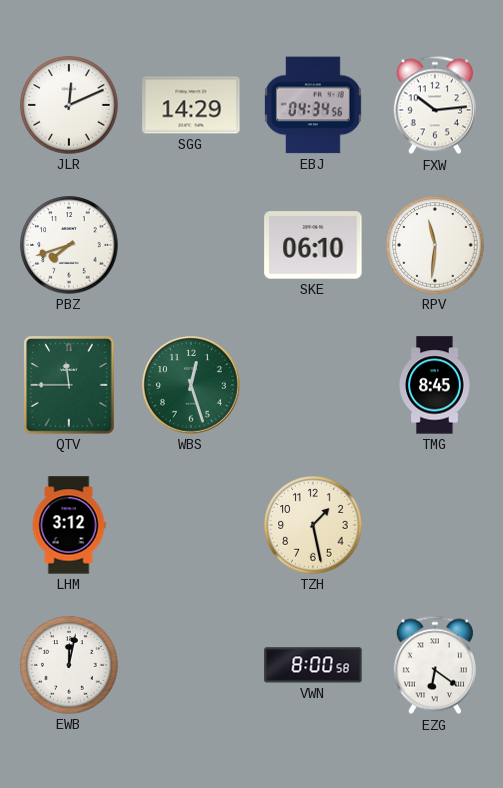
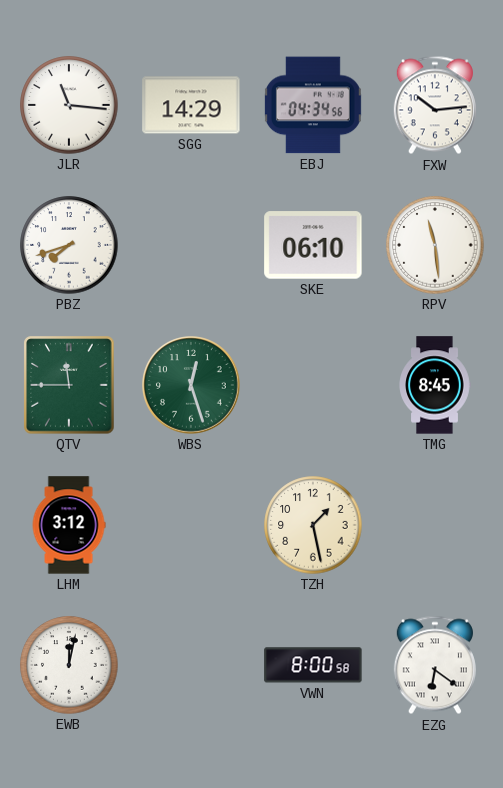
JLR: 12:11 -> 11:16 (69, 105)
RPV: 11:31 -> 11:29 (435, 245)
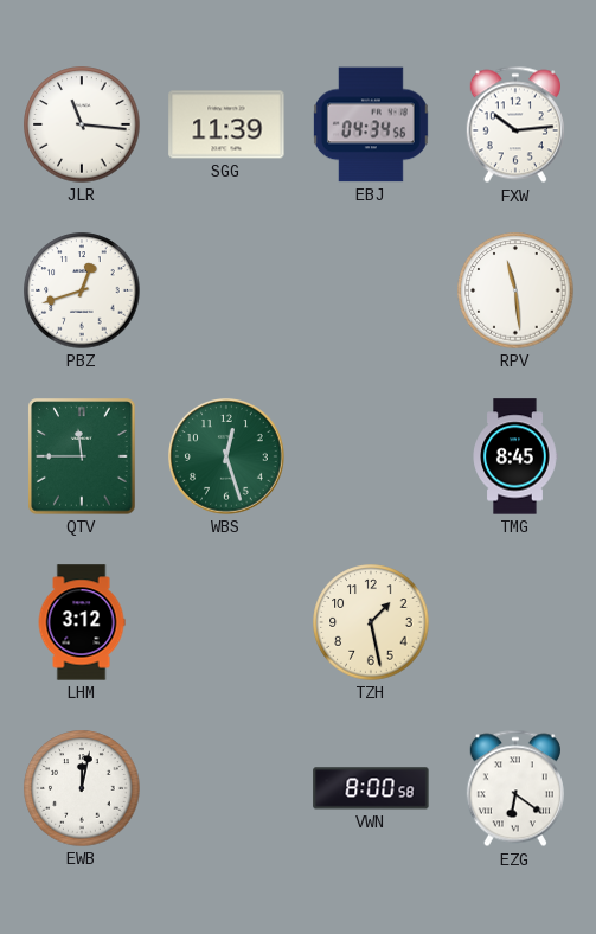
SGG: 14:29 -> 11:39 (226, 124)
PBZ: 7:42 -> 12:42 (82, 290)
SKE: 06:10 -> none (313, 245)
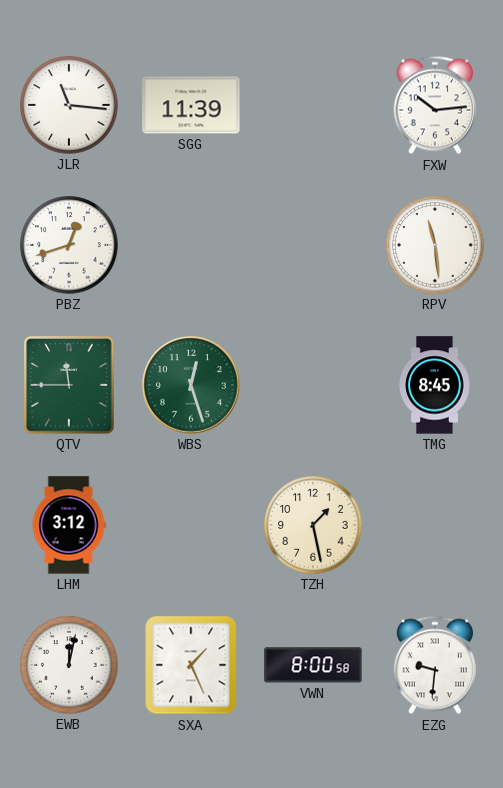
EBJ: 04:34 -> none (371, 124)
SXA: none -> 1:26 (191, 665)
EZG: 6:21 -> 9:31 (435, 665)
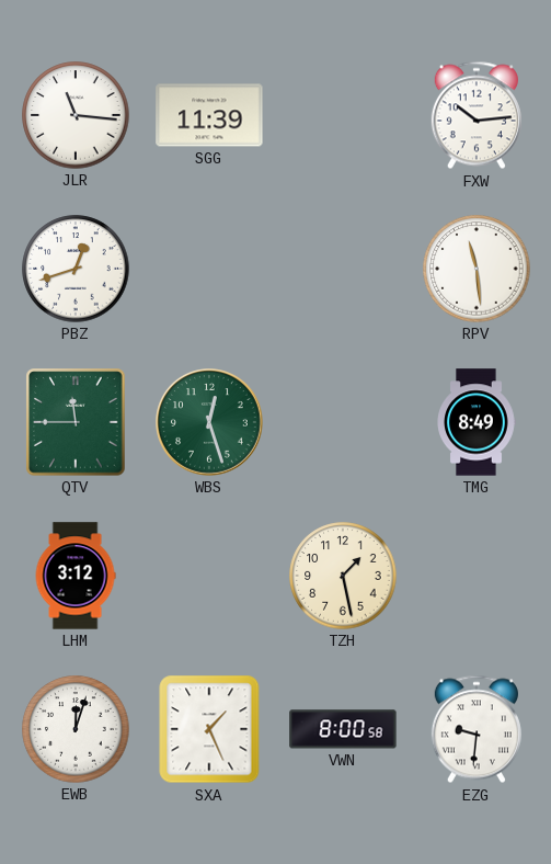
TMG: 8:45 -> 8:49 (477, 422)
EWB: 12:02 -> 12:03 (76, 729)
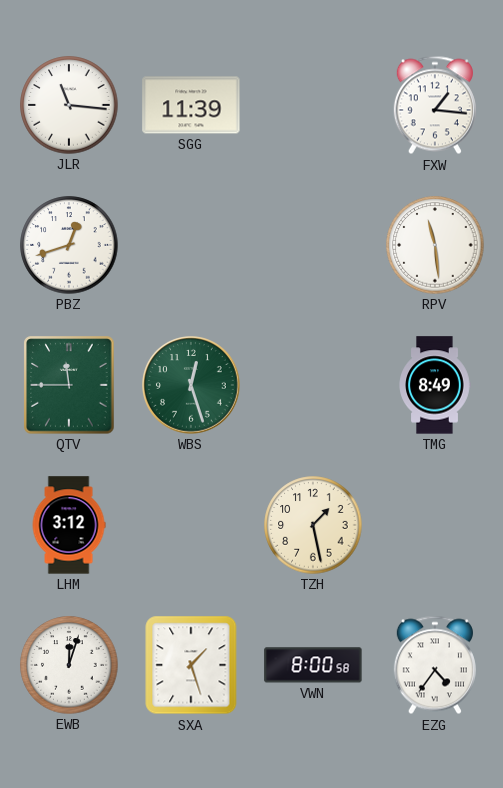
FXW: 10:14 -> 1:16 (435, 105)
SXA: 1:26 -> 1:27 (191, 665)
EZG: 9:31 -> 4:36 (435, 665)
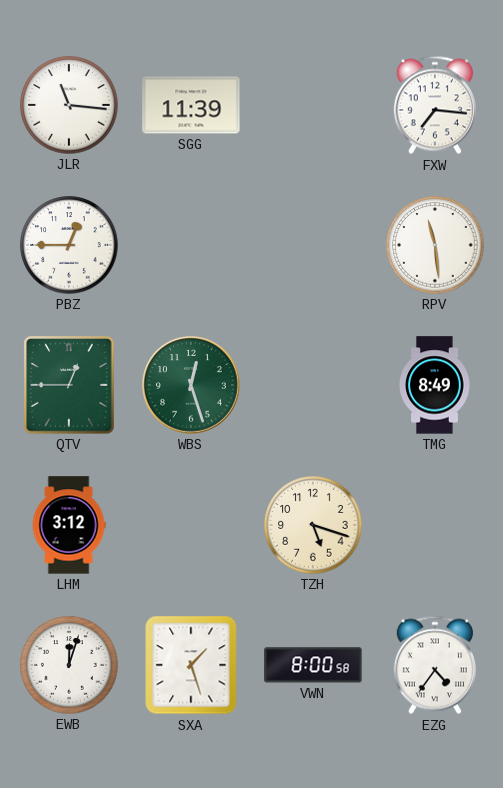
FXW: 1:16 -> 7:16 (435, 105)
PBZ: 12:42 -> 12:45 (69, 245)
QTV: 11:45 -> 12:45 (69, 385)
TZH: 1:28 -> 5:18 (313, 525)
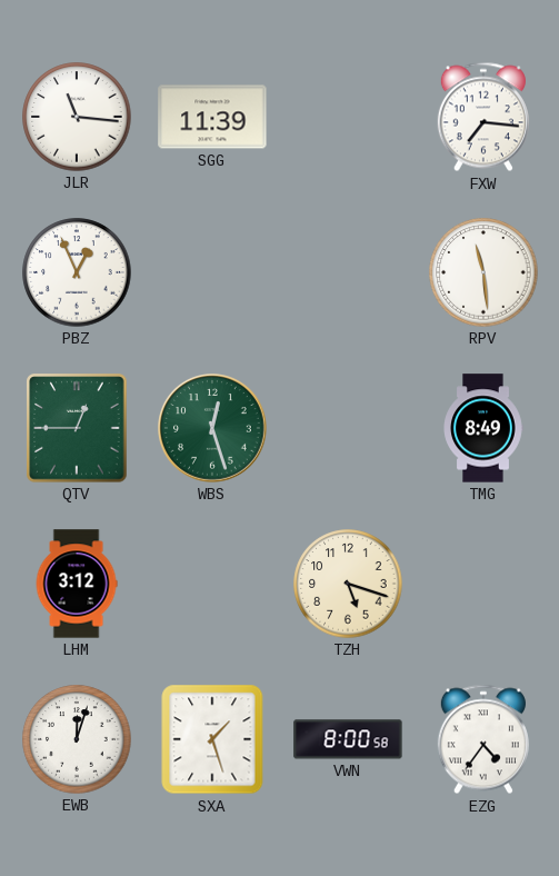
PBZ: 12:45 -> 12:56 (77, 272)
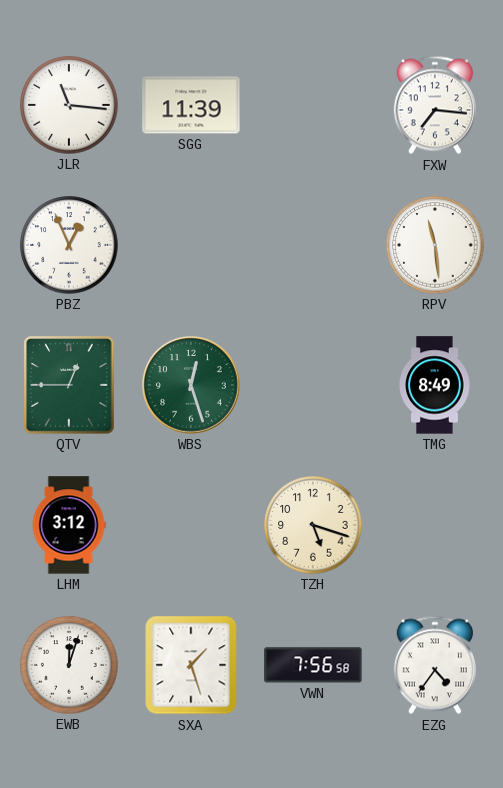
VWN: 8:00 -> 7:56 (313, 665)
